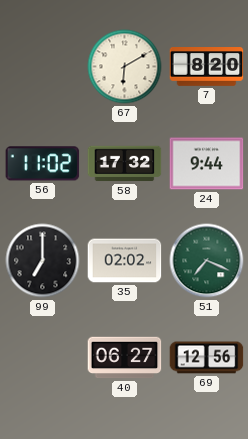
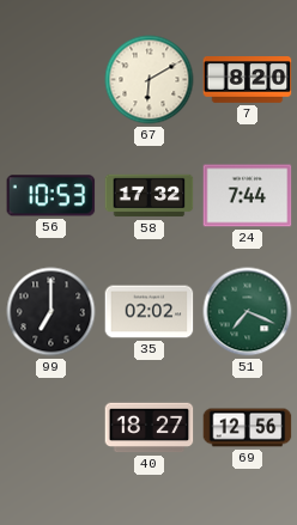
56: 11:02 -> 10:53 (51, 196)
24: 9:44 -> 7:44 (248, 196)
40: 06:27 -> 18:27 (150, 428)
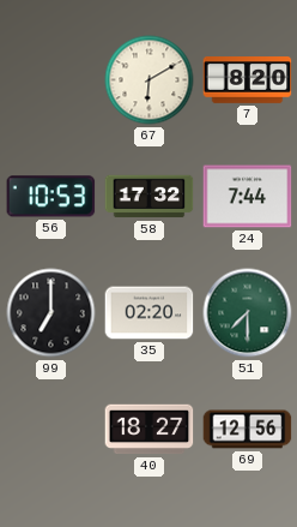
35: 02:02 -> 02:20 (150, 313)
51: 7:19 -> 7:30 (248, 313)
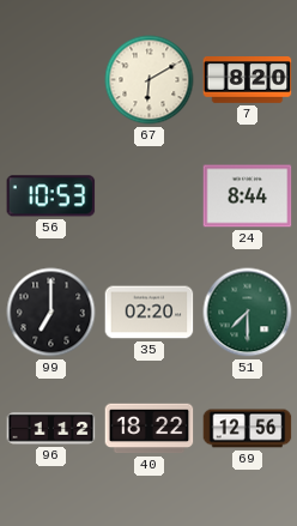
58: 17:32 -> none (150, 197)
24: 7:44 -> 8:44 (248, 197)
96: none -> 1:12 (51, 429)
40: 18:27 -> 18:22 (150, 429)
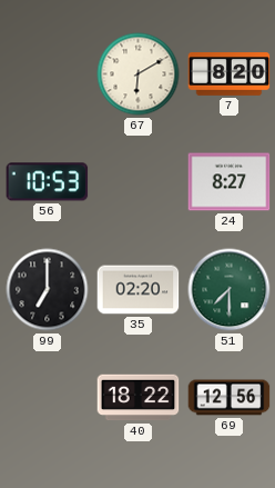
24: 8:44 -> 8:27 (230, 182)
96: 1:12 -> none (51, 429)
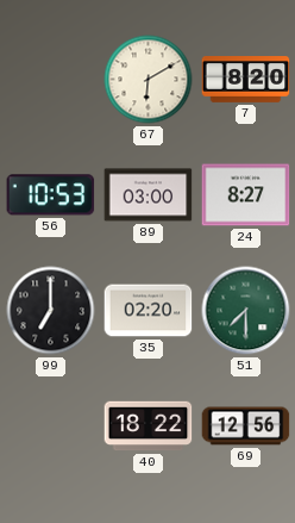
89: none -> 03:00 (149, 195)
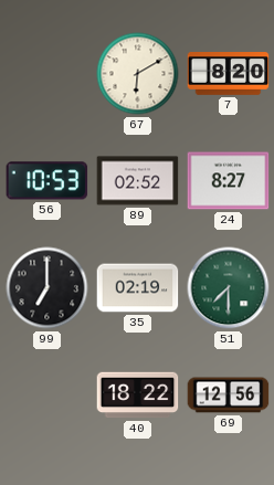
89: 03:00 -> 02:52 (138, 181)
35: 02:20 -> 02:19 (138, 288)
